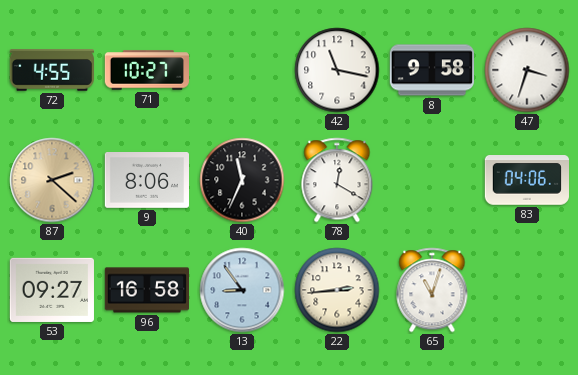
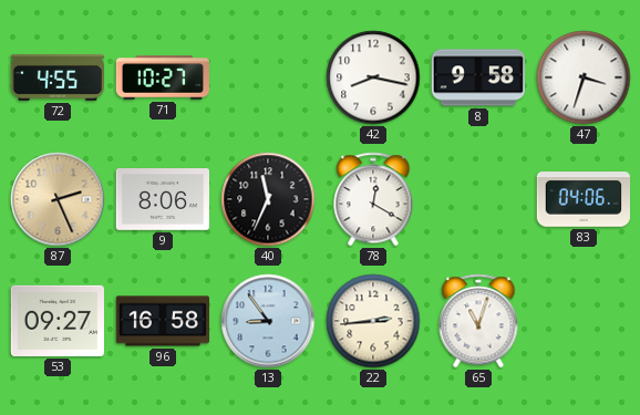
42: 11:17 -> 8:17 (373, 77)
87: 2:22 -> 2:26 (58, 199)
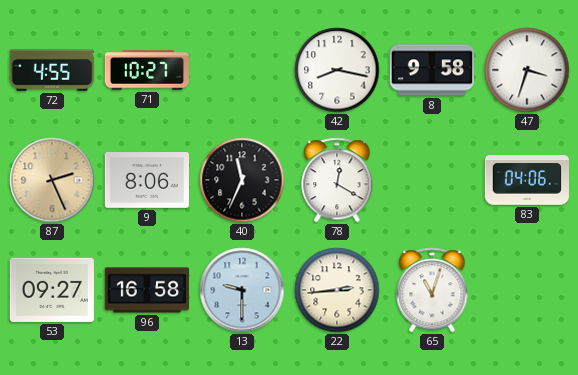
13: 8:54 -> 9:30 (242, 290)
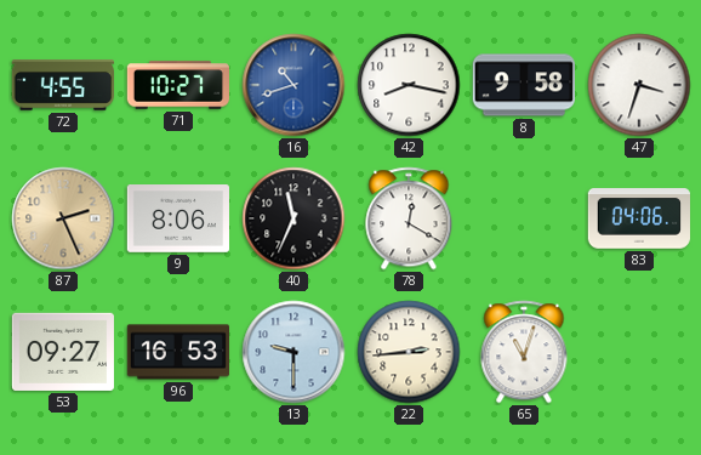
16: none -> 10:42 (293, 85)
96: 16:58 -> 16:53 (177, 352)
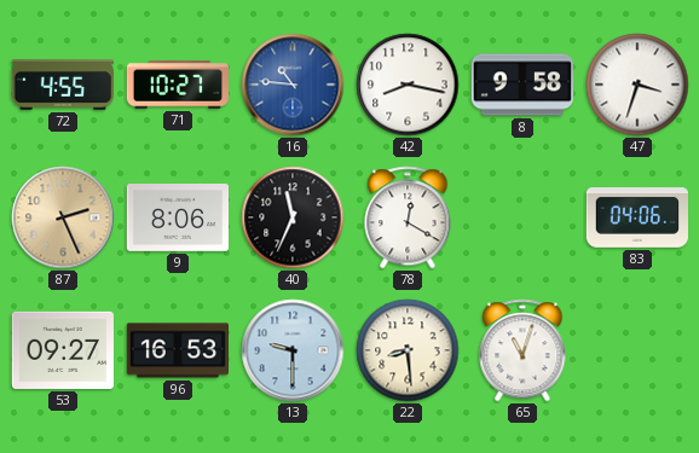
16: 10:42 -> 10:46 (293, 85)
22: 2:44 -> 8:29 (408, 350)
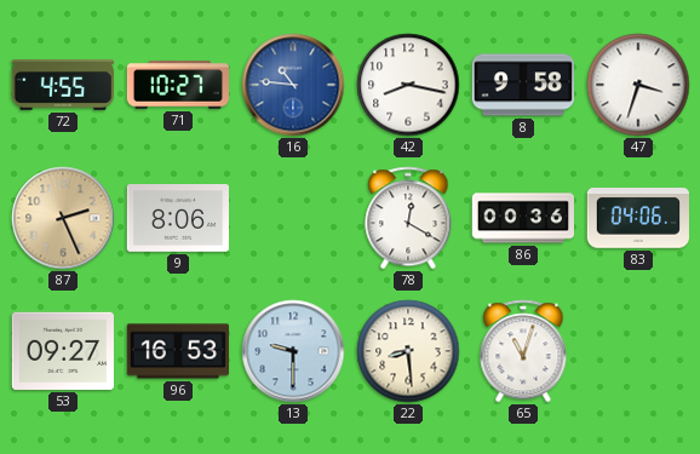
40: 11:34 -> none (293, 217)
86: none -> 00:36 (522, 218)
